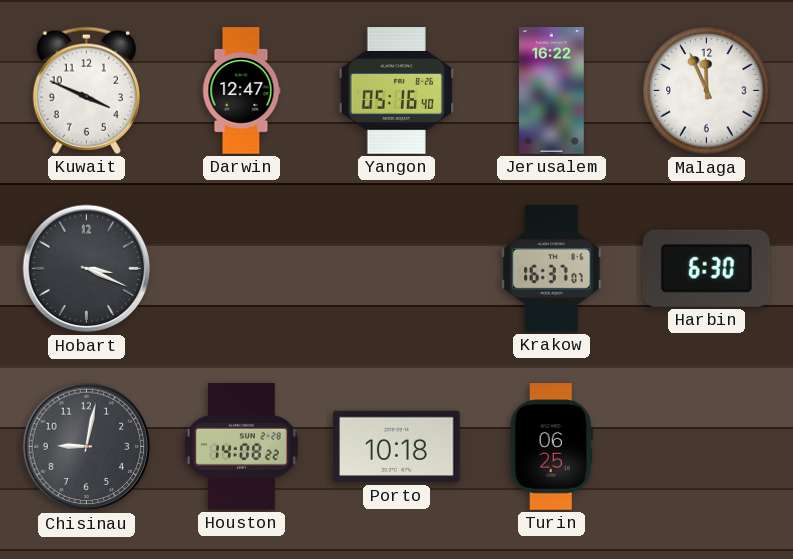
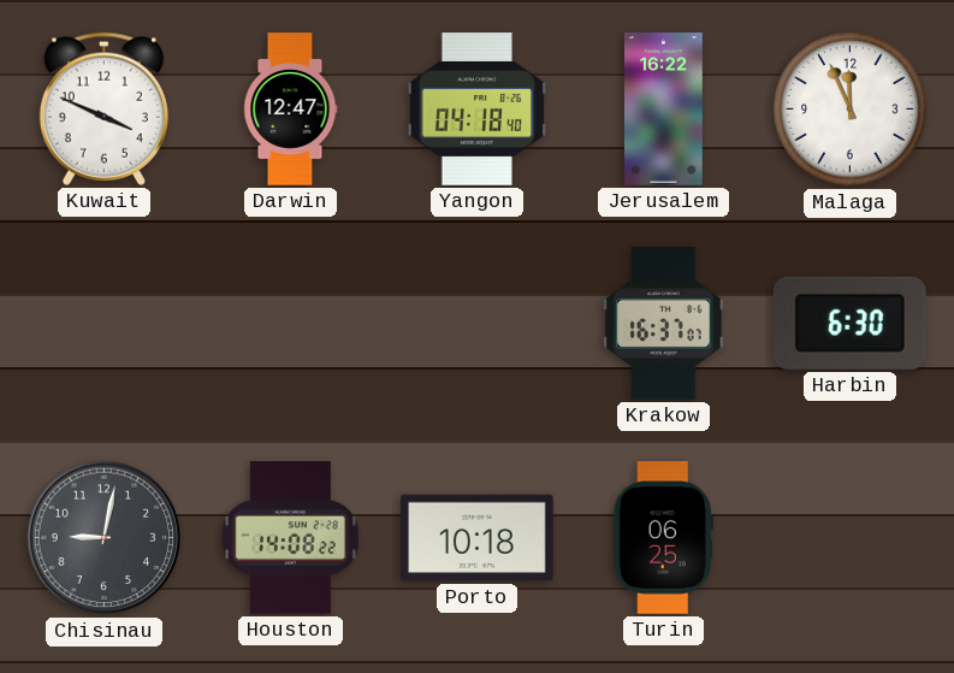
Yangon: 05:16 -> 04:18 (476, 110)
Hobart: 3:19 -> none (87, 269)
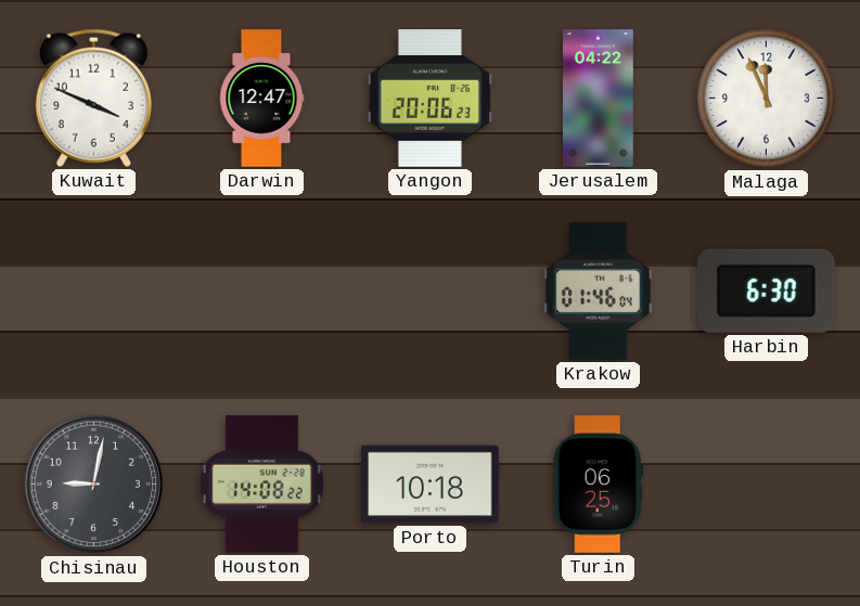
Yangon: 04:18 -> 20:06 (429, 99)
Jerusalem: 16:22 -> 04:22 (599, 99)
Krakow: 16:37 -> 01:46 (599, 292)
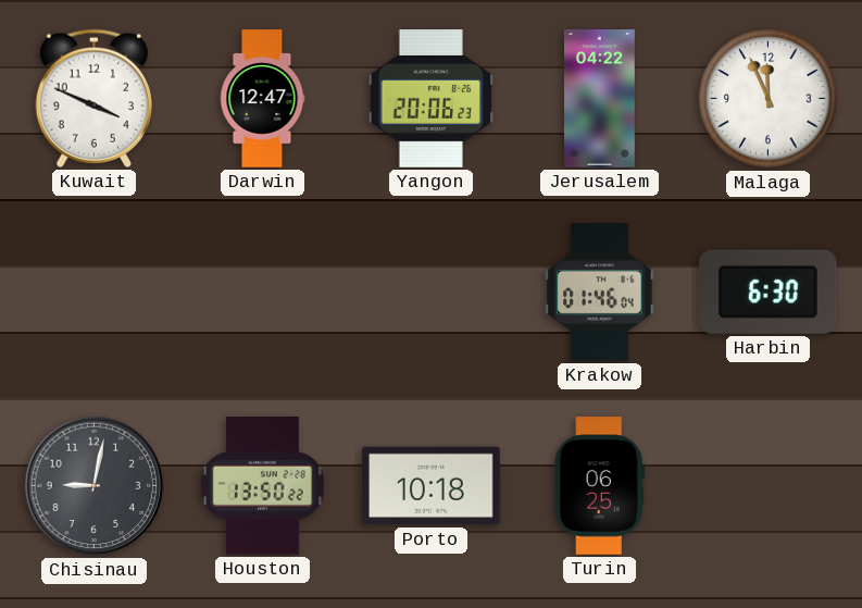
Houston: 14:08 -> 13:50 (262, 486)
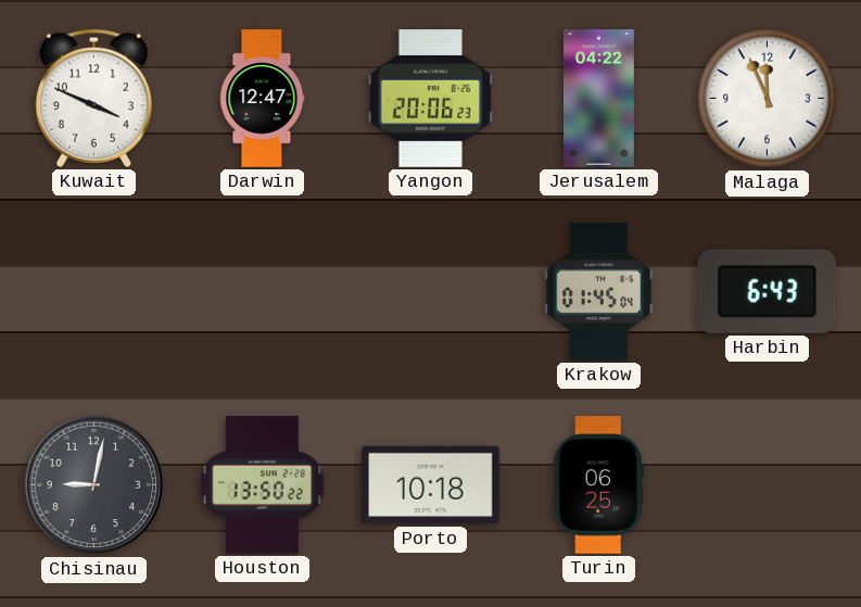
Krakow: 01:46 -> 01:45 (599, 292)
Harbin: 6:30 -> 6:43 (767, 291)
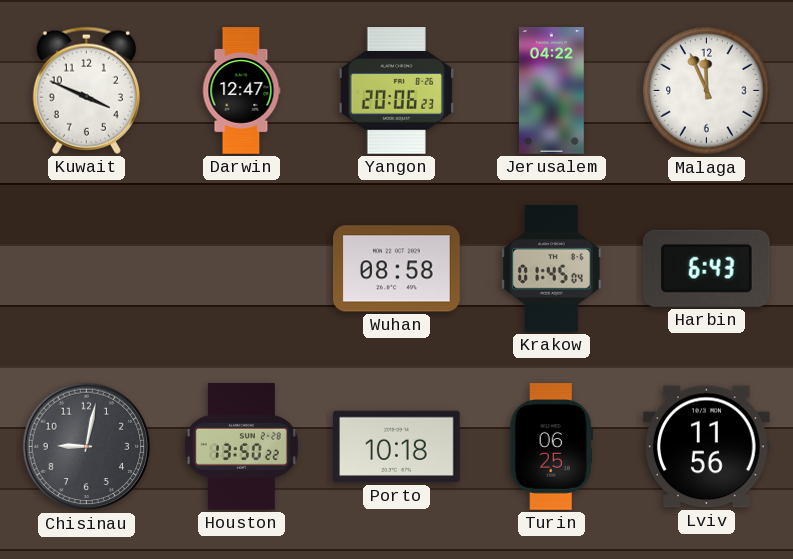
Wuhan: none -> 08:58 (397, 269)
Lviv: none -> 11:56 (707, 447)
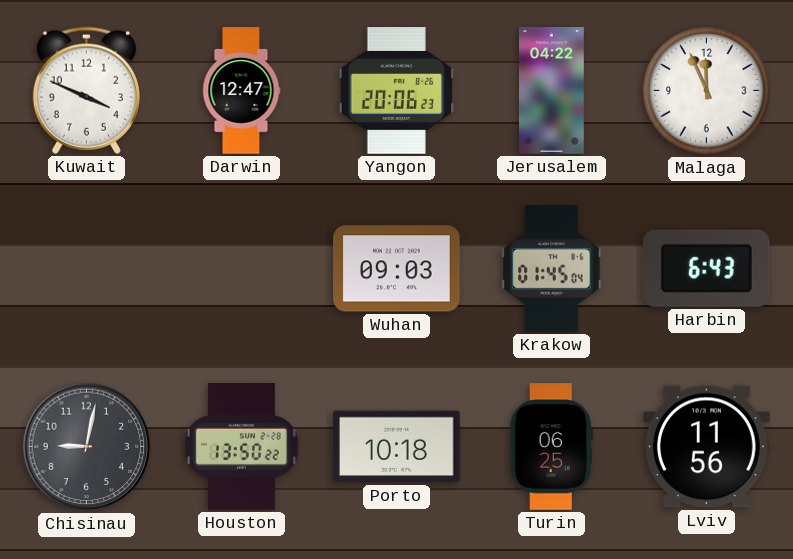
Wuhan: 08:58 -> 09:03 (397, 269)
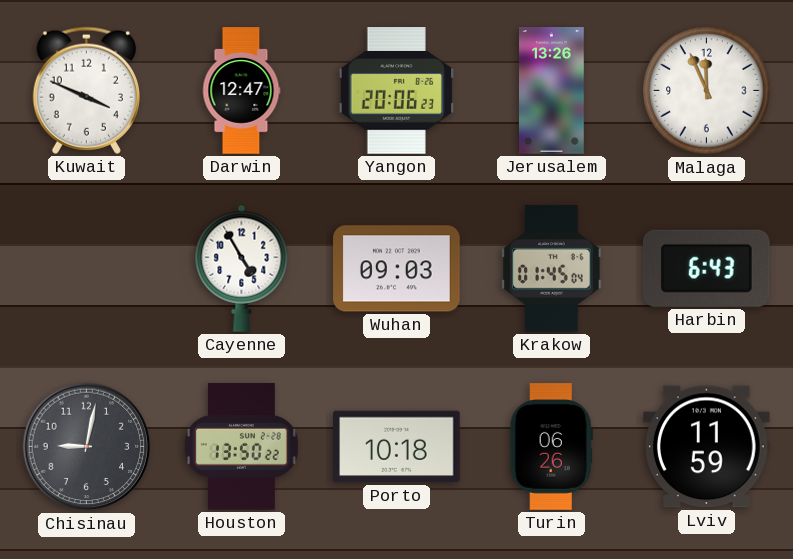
Jerusalem: 04:22 -> 13:26 (552, 91)
Cayenne: none -> 4:55 (242, 268)
Turin: 06:25 -> 06:26 (551, 447)
Lviv: 11:56 -> 11:59 (707, 447)
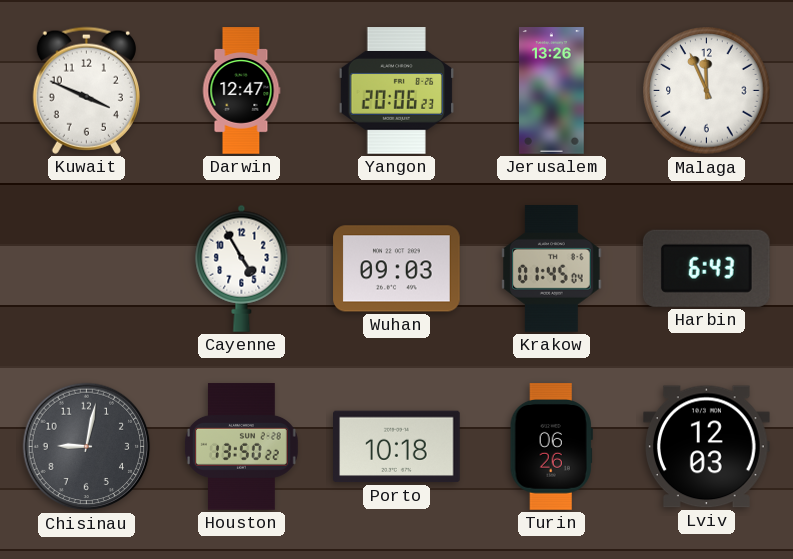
Lviv: 11:59 -> 12:03 (707, 447)
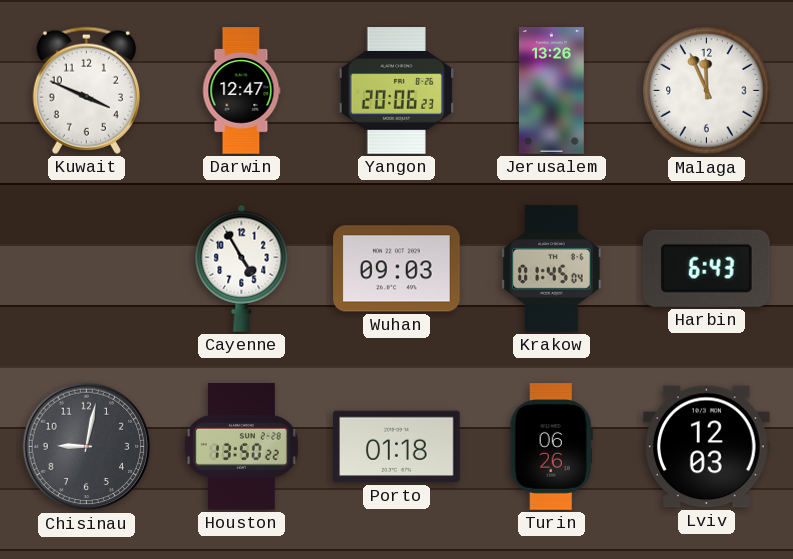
Porto: 10:18 -> 01:18 (397, 447)
